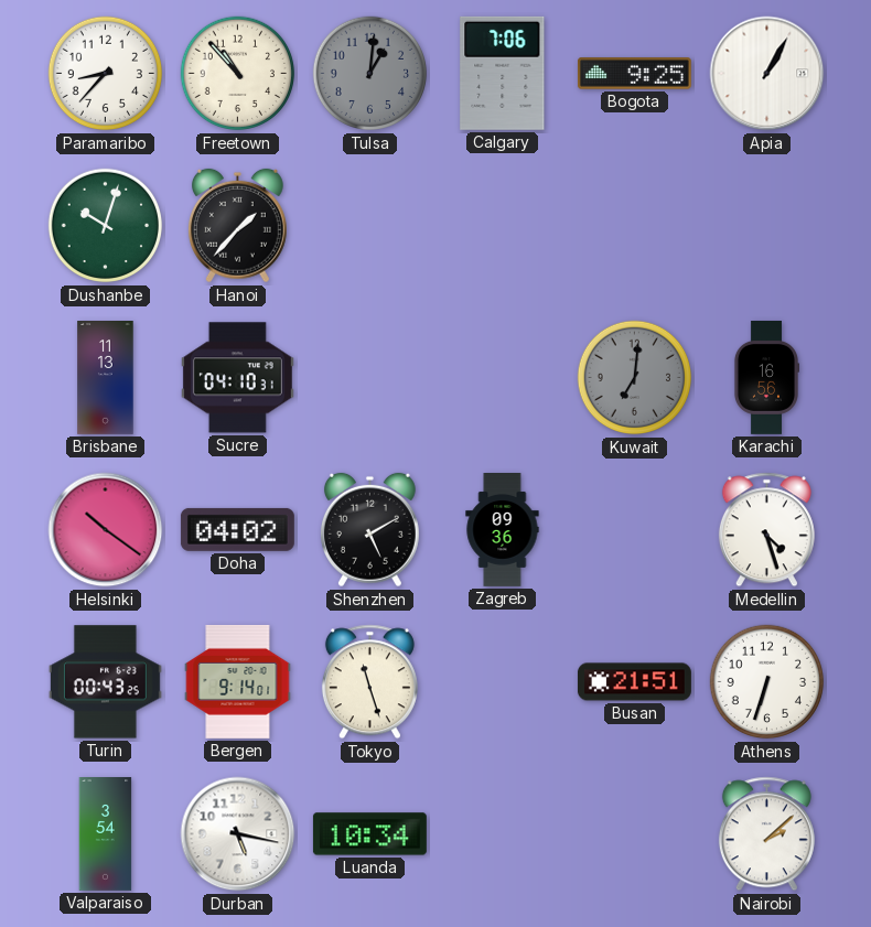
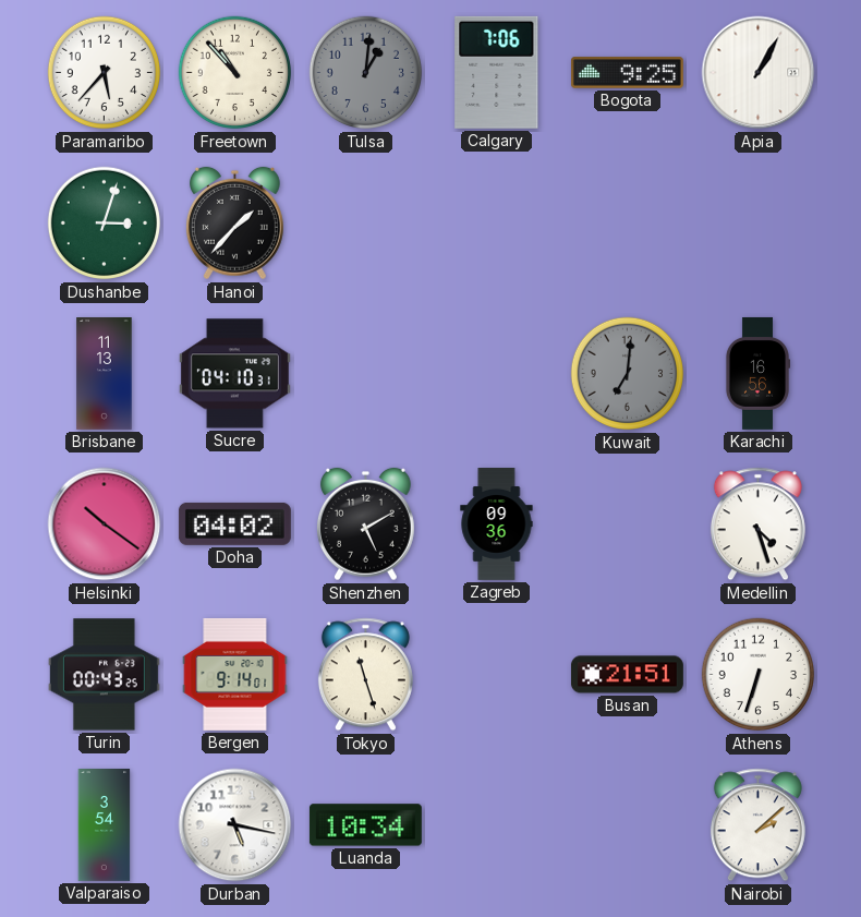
Paramaribo: 8:37 -> 5:37 (105, 73)
Dushanbe: 10:03 -> 3:03 (105, 224)
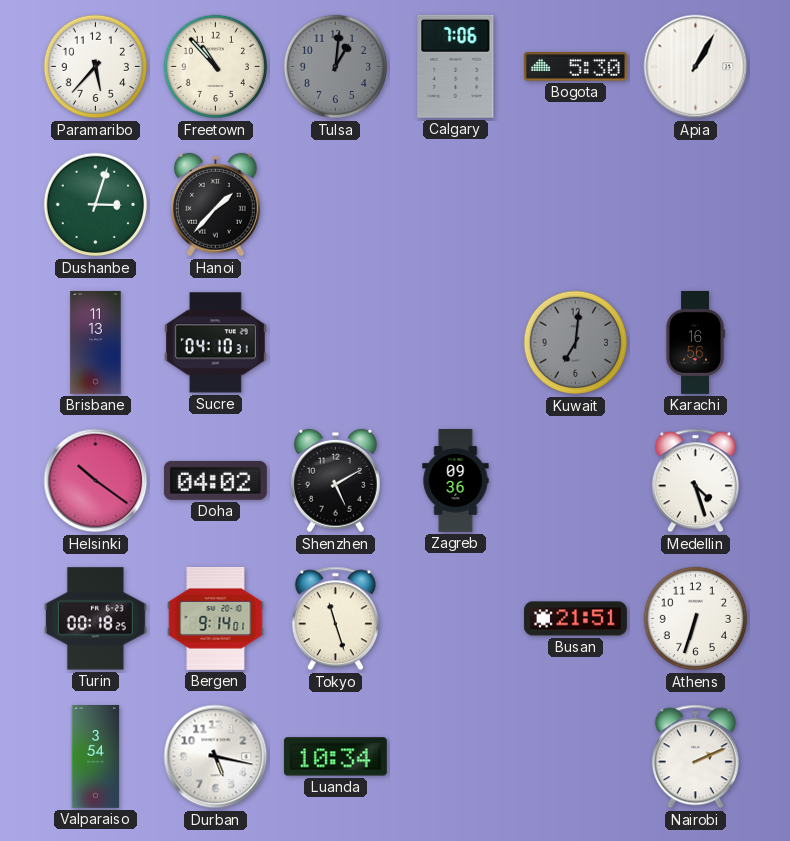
Bogota: 9:25 -> 5:30 (575, 67)
Turin: 00:43 -> 00:18 (95, 619)
Nairobi: 2:08 -> 2:11 (695, 757)
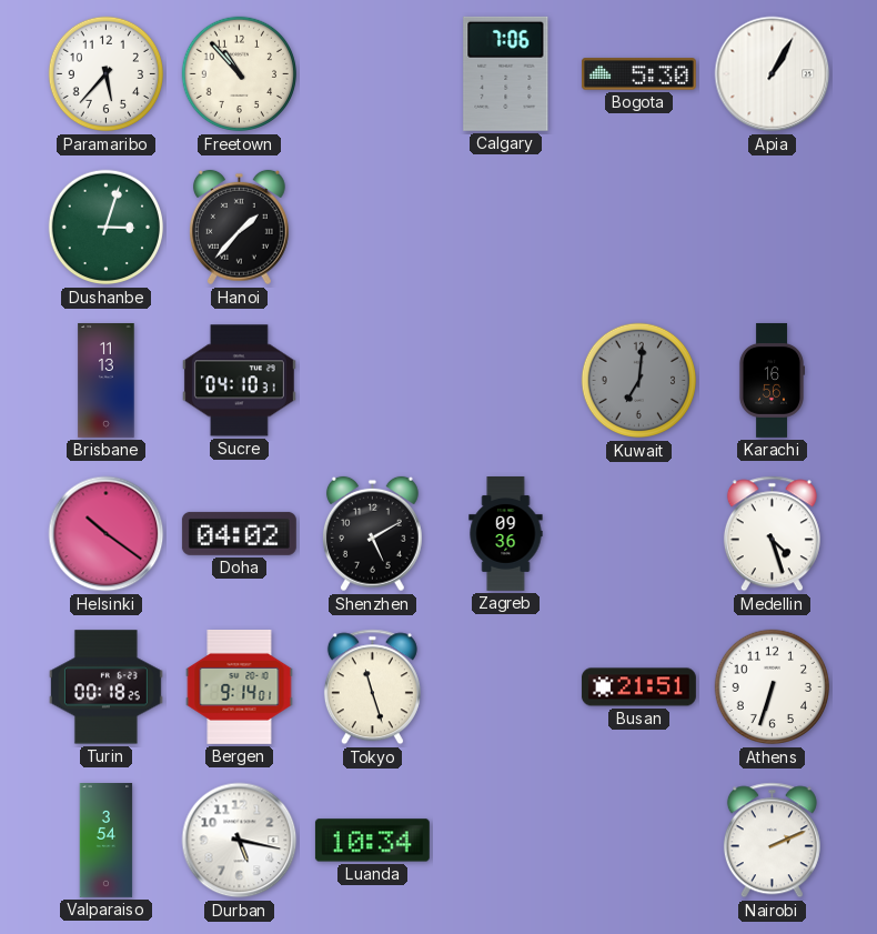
Tulsa: 1:01 -> none (336, 67)
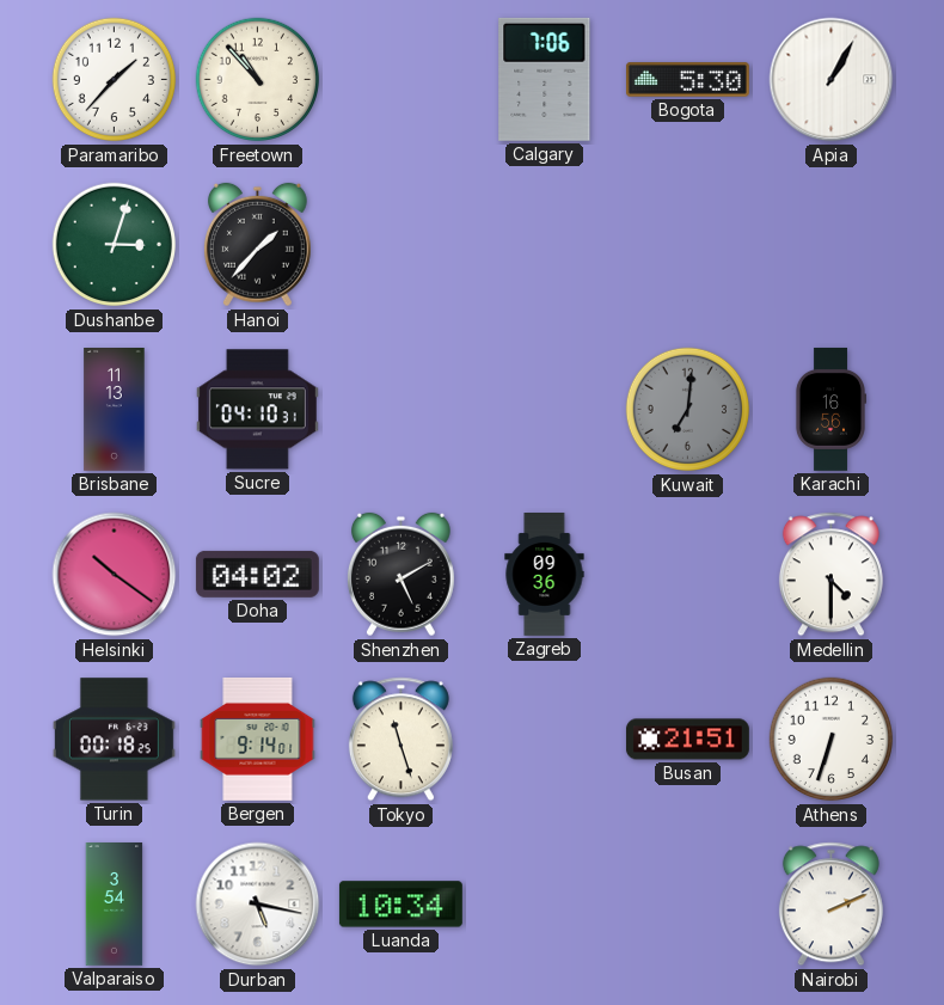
Paramaribo: 5:37 -> 1:37 (115, 80)
Medellin: 4:27 -> 4:30 (830, 575)
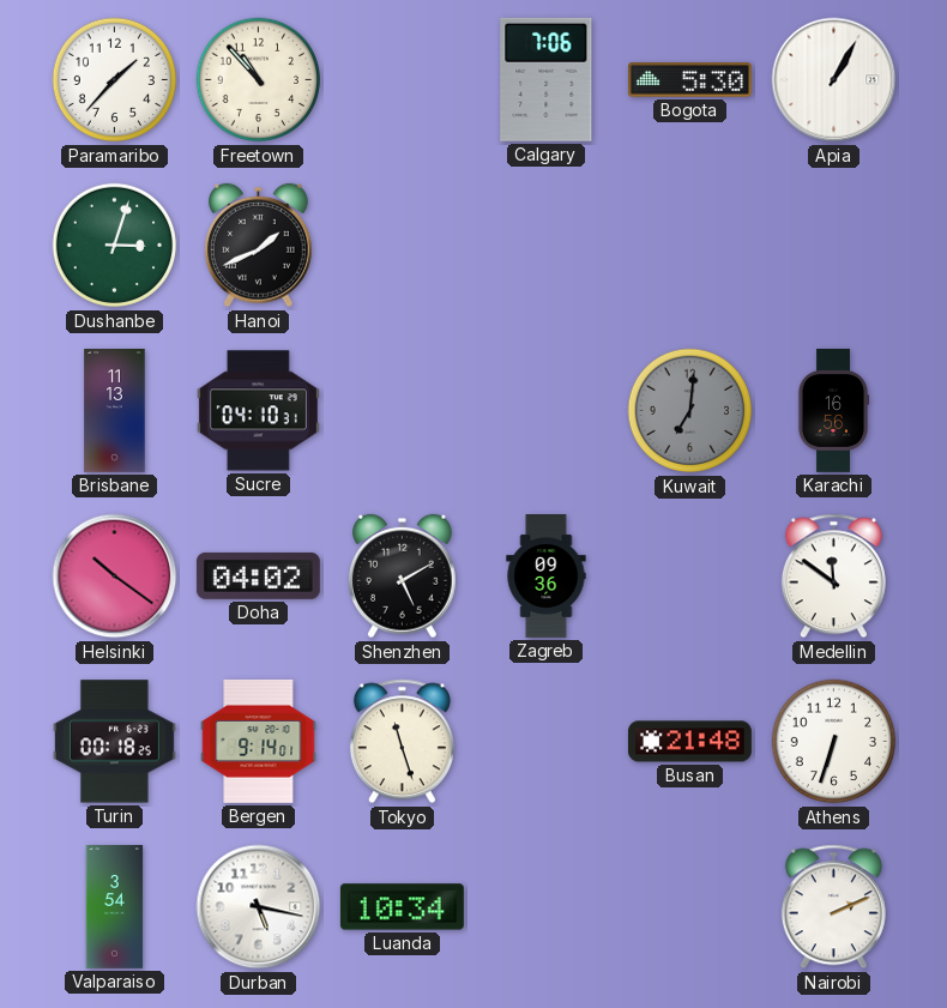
Hanoi: 1:37 -> 1:41 (258, 246)
Medellin: 4:30 -> 11:51 (833, 577)
Busan: 21:51 -> 21:48 (689, 742)
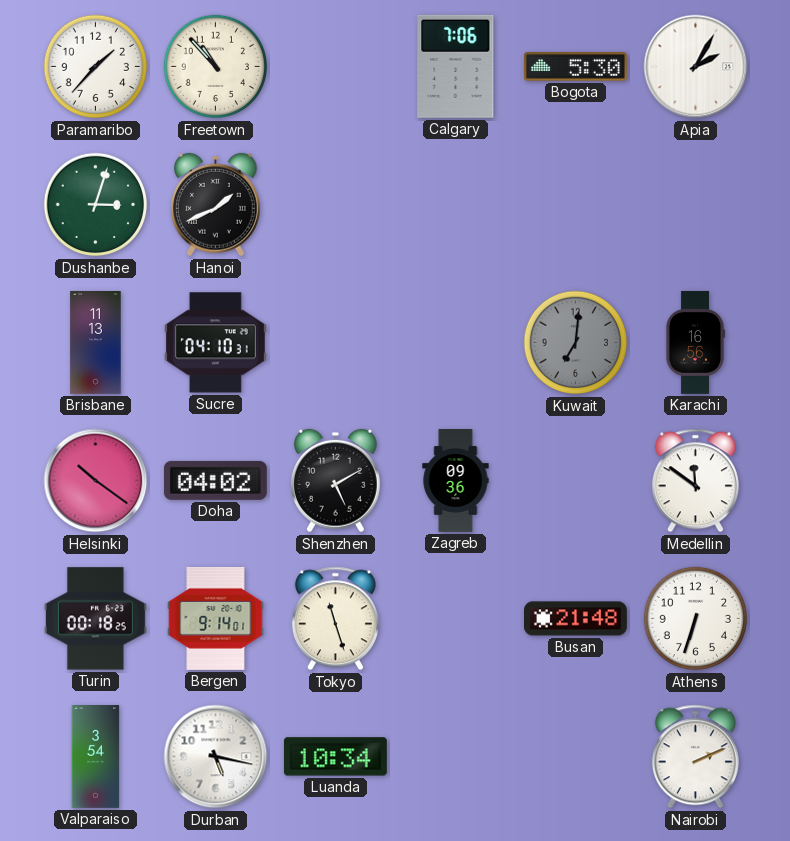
Apia: 1:05 -> 2:05 (696, 67)
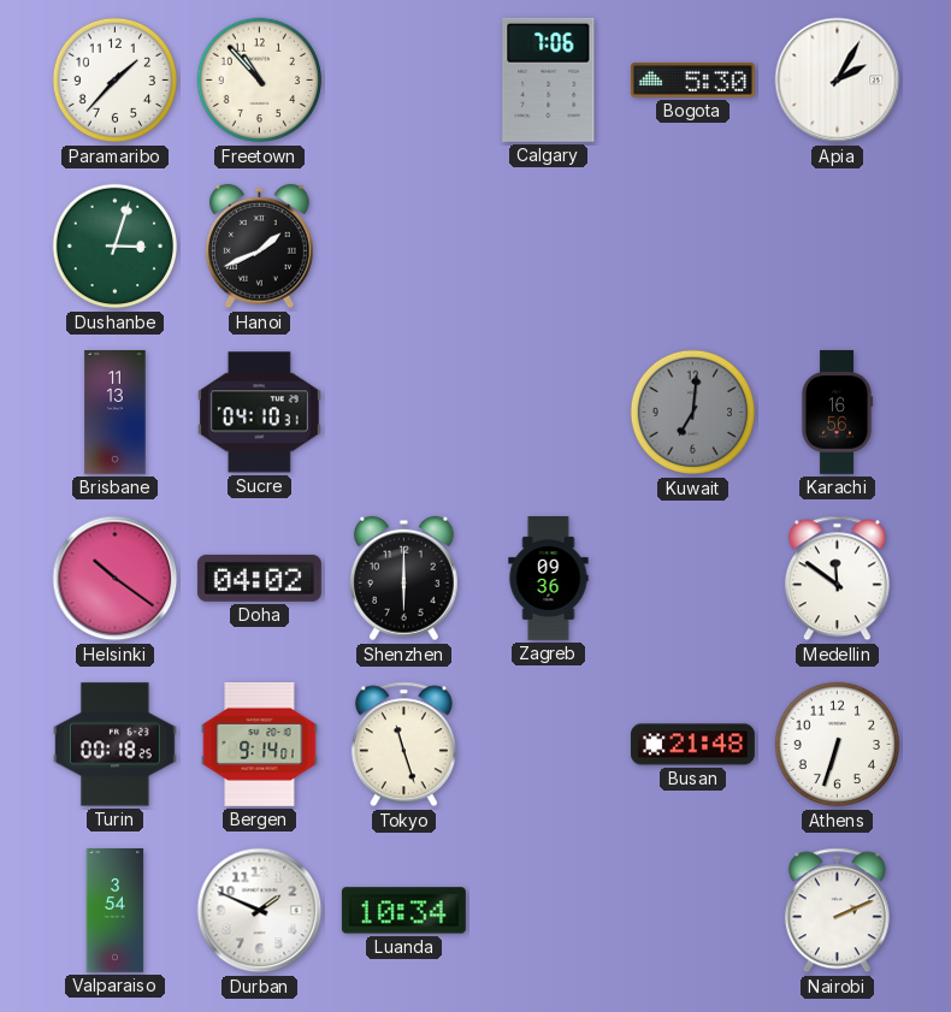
Shenzhen: 5:10 -> 6:00 (403, 579)
Durban: 5:17 -> 1:49 (260, 911)
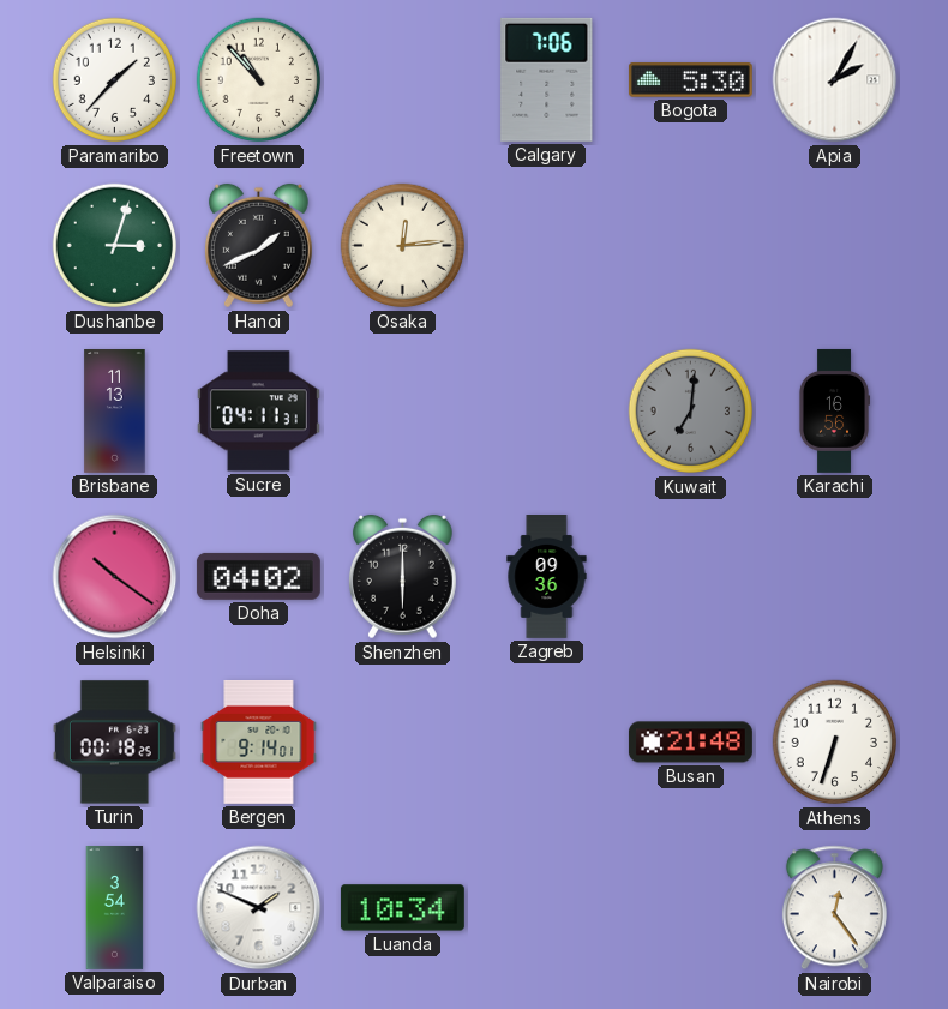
Osaka: none -> 12:14 (403, 246)
Sucre: 04:10 -> 04:11 (258, 412)
Medellin: 11:51 -> none (837, 579)
Tokyo: 11:27 -> none (403, 745)
Nairobi: 2:11 -> 12:24 (834, 908)
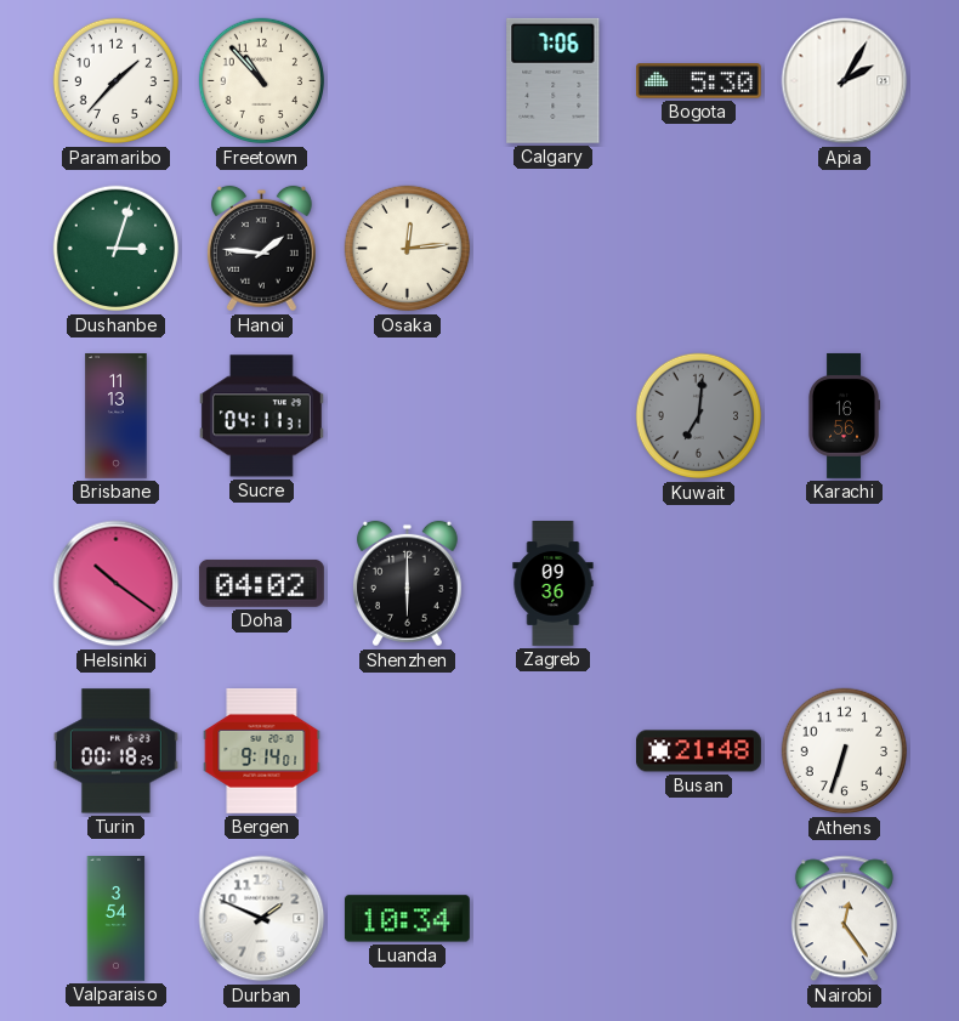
Hanoi: 1:41 -> 1:46 (261, 249)
